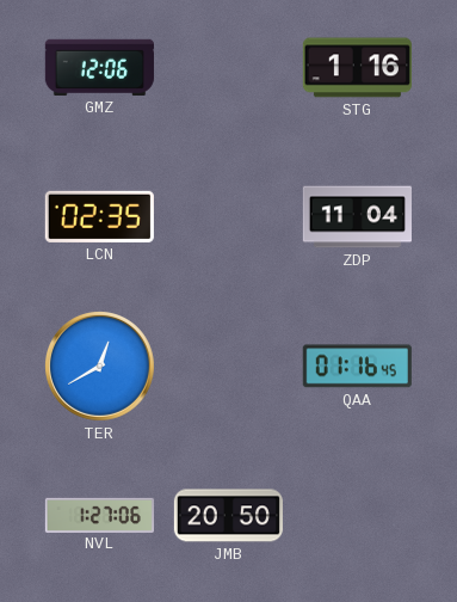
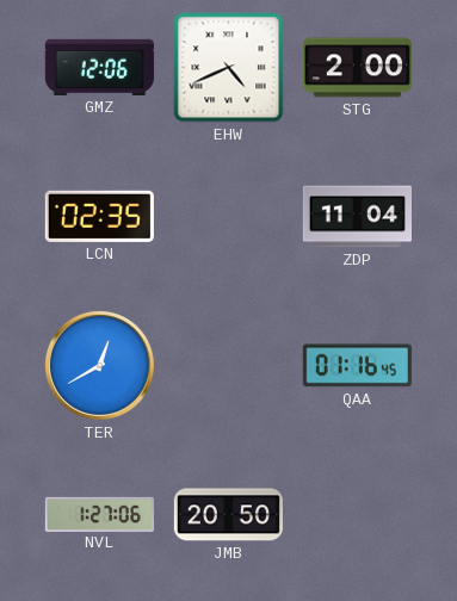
EHW: none -> 4:41 (229, 68)
STG: 1:16 -> 2:00 (357, 68)
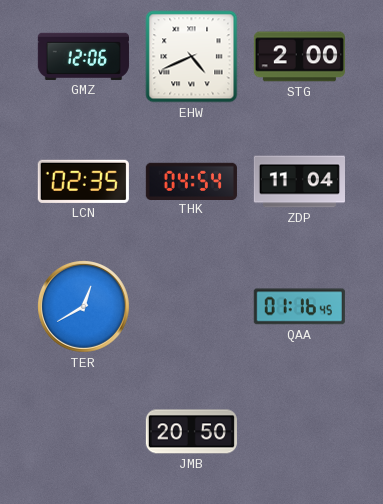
THK: none -> 04:54 (191, 181)
NVL: 1:27 -> none (99, 514)
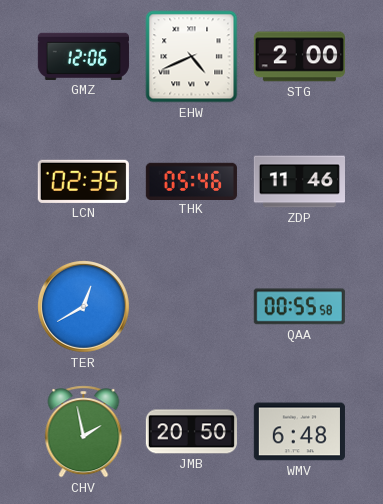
THK: 04:54 -> 05:46 (191, 181)
ZDP: 11:04 -> 11:46 (299, 182)
QAA: 01:16 -> 00:55 (299, 307)
CHV: none -> 1:58 (84, 432)
WMV: none -> 6:48 (299, 432)
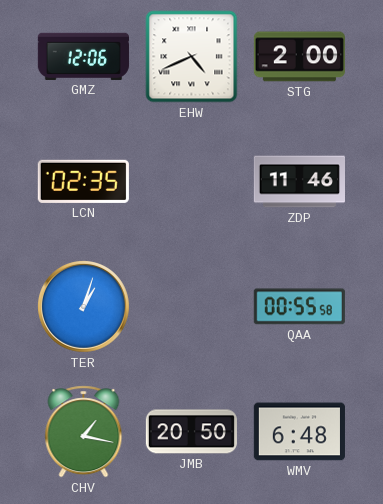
THK: 05:46 -> none (191, 181)
TER: 12:40 -> 1:03 (83, 306)
CHV: 1:58 -> 1:17 (84, 432)
